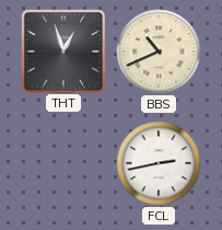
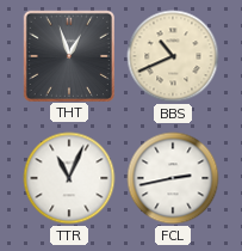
TTR: none -> 11:04 (69, 178)
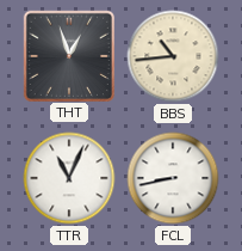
BBS: 10:41 -> 10:44 (173, 56)
FCL: 2:43 -> 8:43 (173, 178)
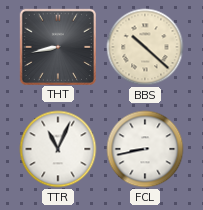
THT: 12:57 -> 8:43 (57, 46)
BBS: 10:44 -> 10:22 (145, 47)
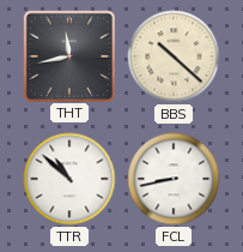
THT: 8:43 -> 11:43 (68, 55)
TTR: 11:04 -> 10:52 (69, 179)
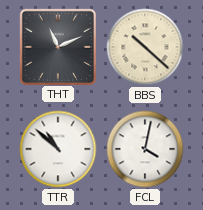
THT: 11:43 -> 11:11 (57, 46)
FCL: 8:43 -> 4:02 (145, 149)
